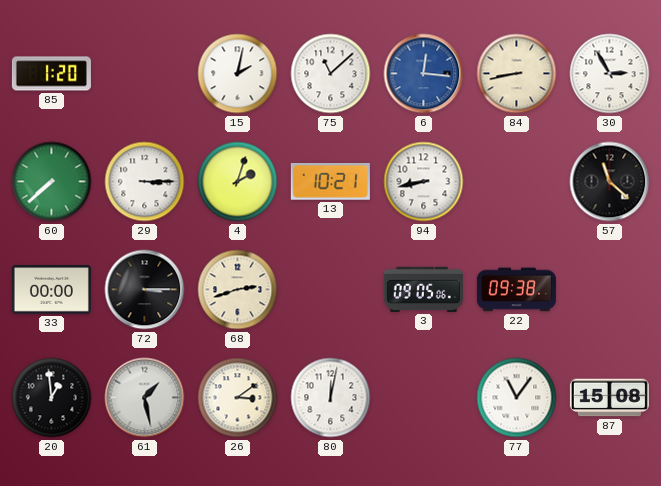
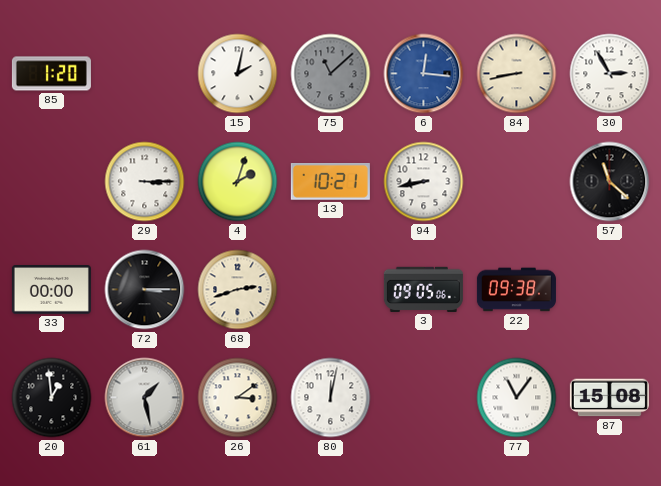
75 dial: white -> grey (331, 74)
60: 7:38 -> none (52, 182)
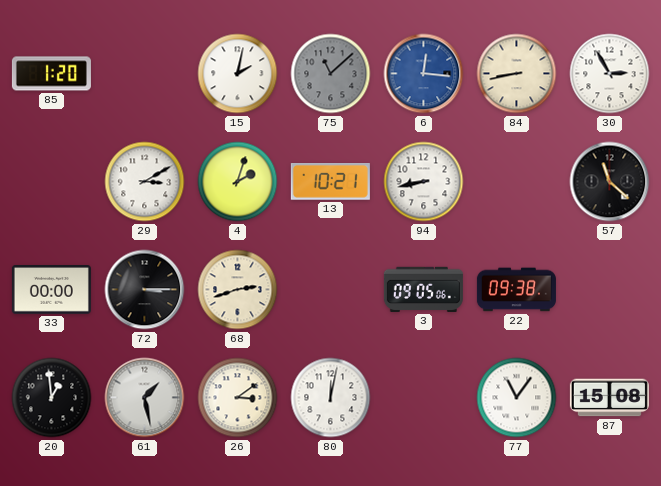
29: 3:15 -> 3:10 (145, 182)
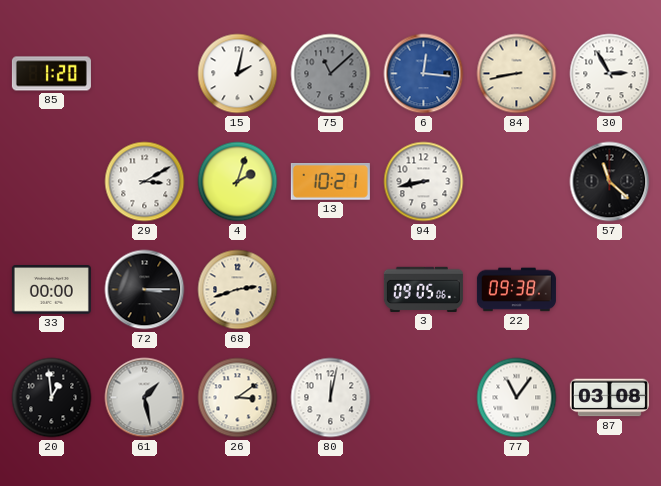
87: 15:08 -> 03:08 (609, 398)
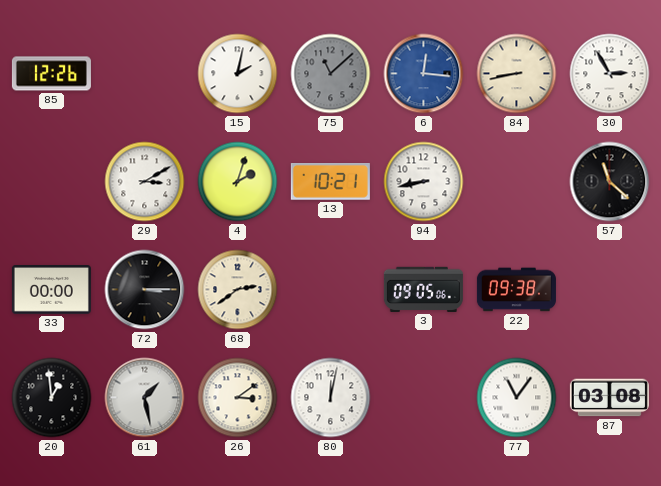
85: 1:20 -> 12:26 (51, 74)
68: 2:42 -> 2:39 (238, 290)
